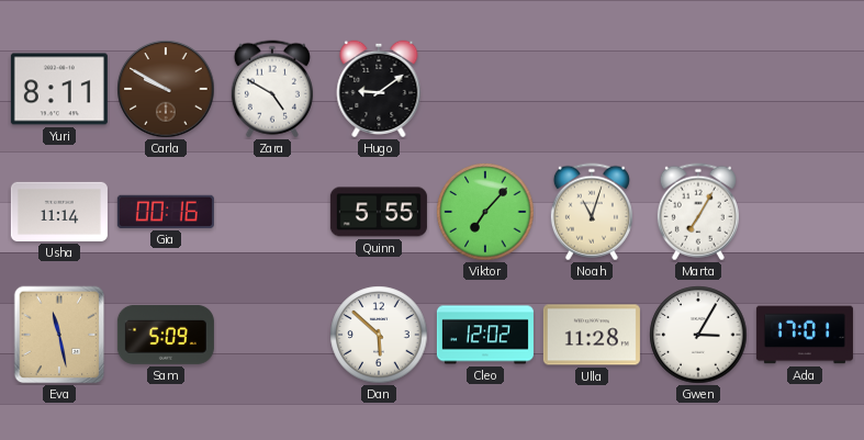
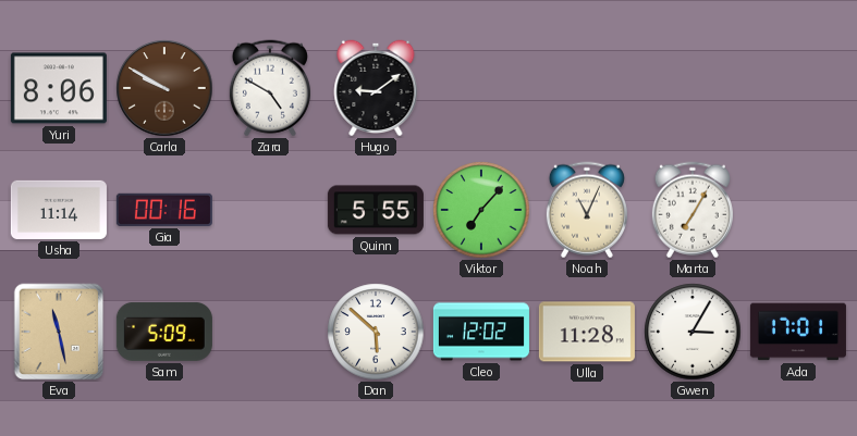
Yuri: 8:11 -> 8:06 (59, 88)
Noah: 11:03 -> 11:04 (587, 210)
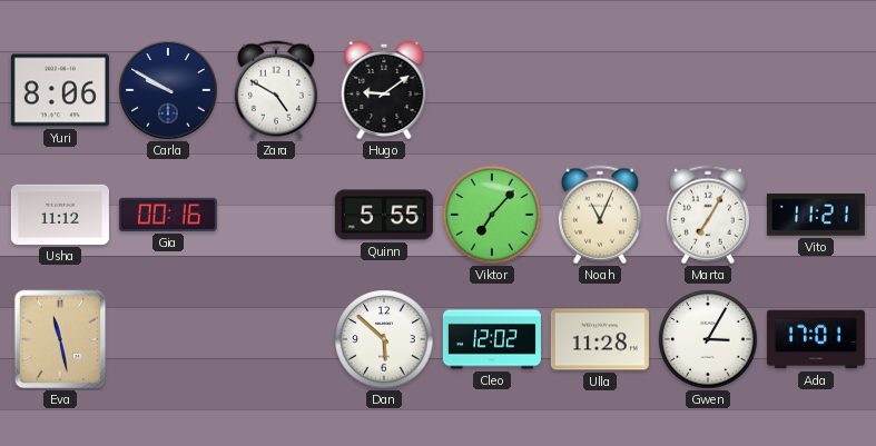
Carla dial: brown -> navy (168, 90)
Usha: 11:14 -> 11:12 (60, 215)
Vito: none -> 11:21 (816, 216)
Sam: 5:09 -> none (164, 332)
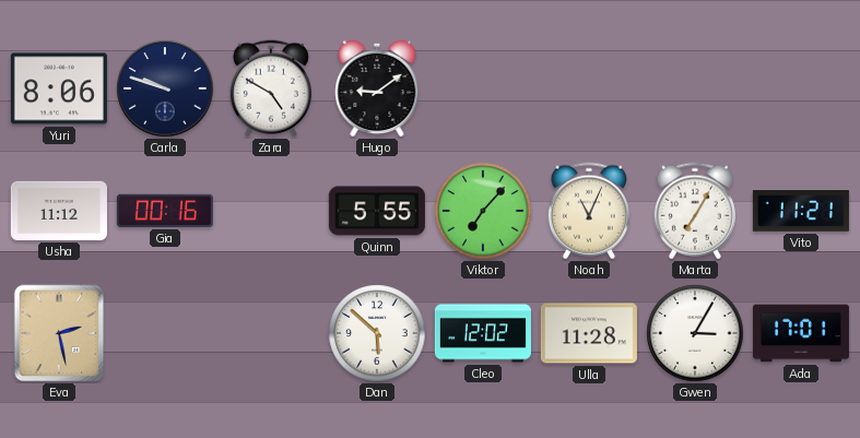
Carla: 9:50 -> 9:48 (165, 88)
Eva: 11:28 -> 2:28 (59, 333)
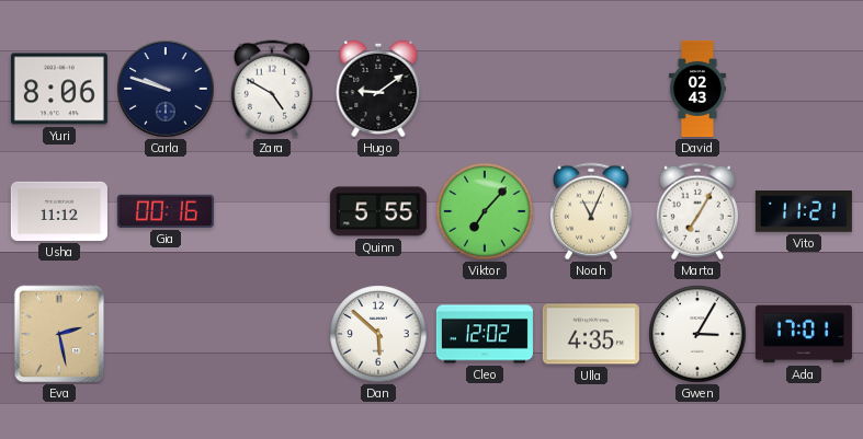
David: none -> 02:43 (697, 89)
Ulla: 11:28 -> 4:35 (591, 334)
